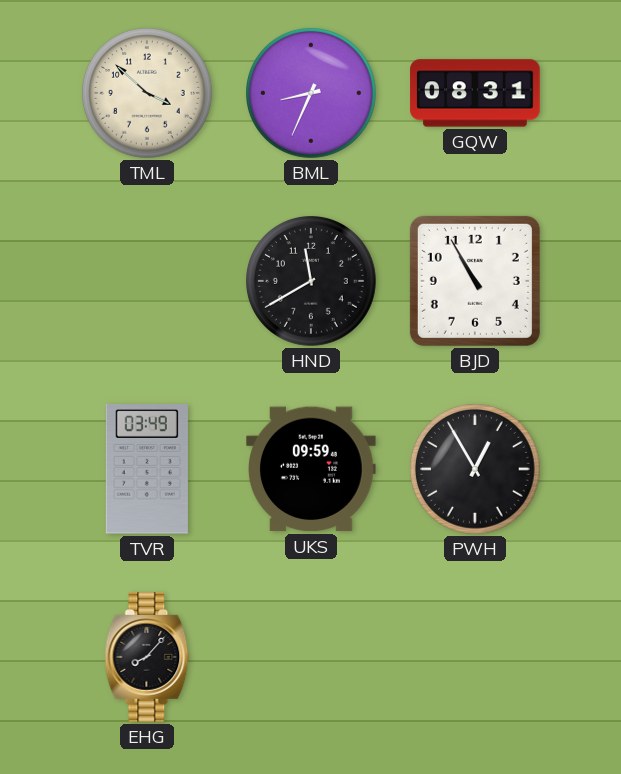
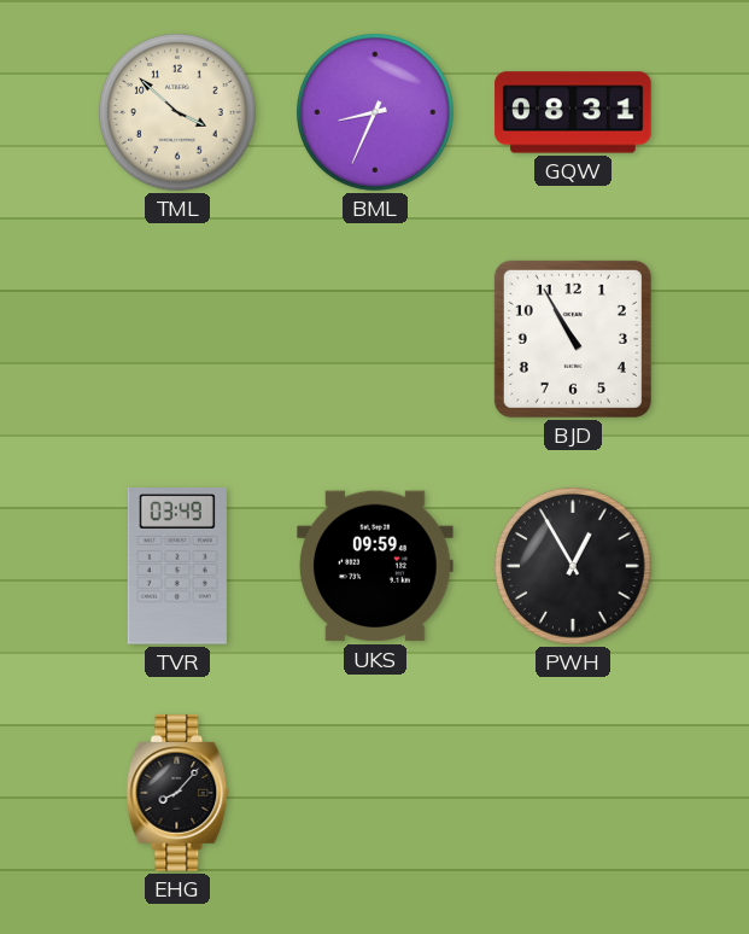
HND: 11:40 -> none (312, 282)
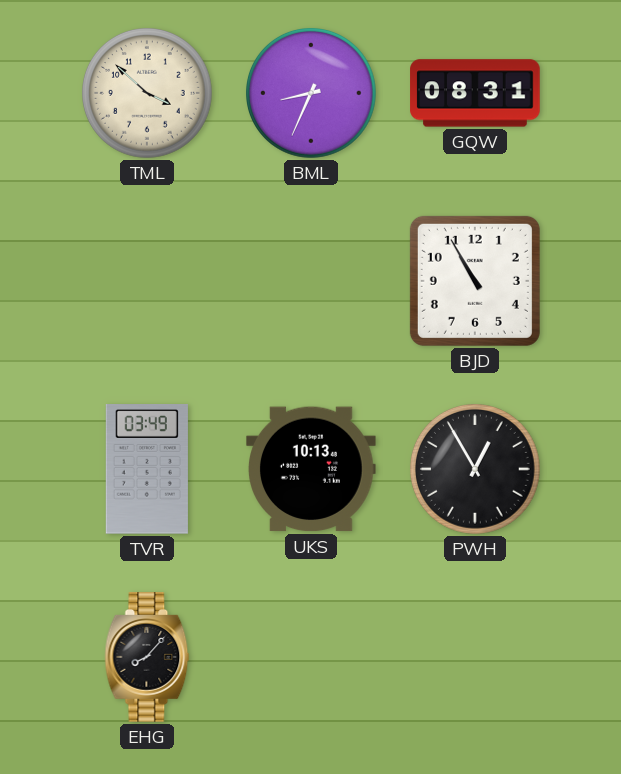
UKS: 09:59 -> 10:13 (312, 469)
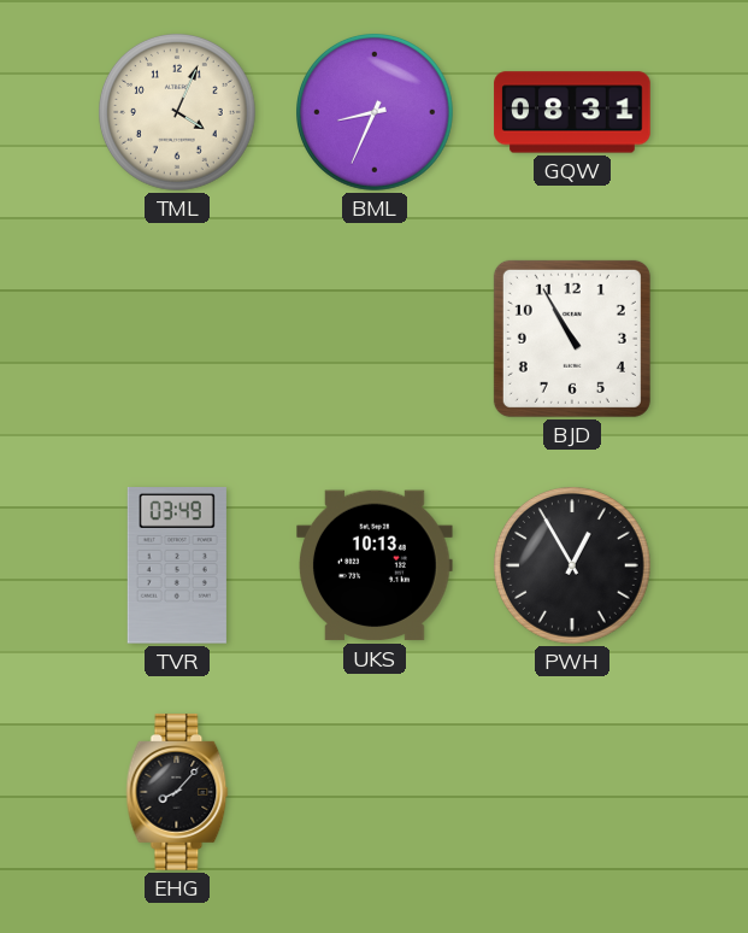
TML: 3:52 -> 4:04 (178, 113)
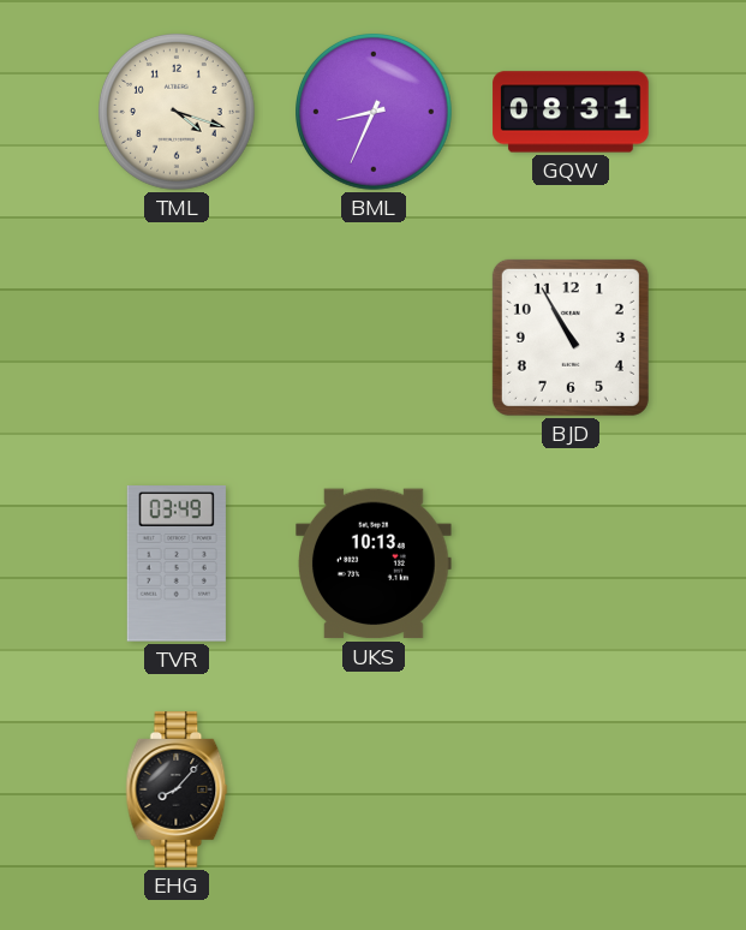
TML: 4:04 -> 4:18 (178, 113)
PWH: 12:55 -> none (573, 567)
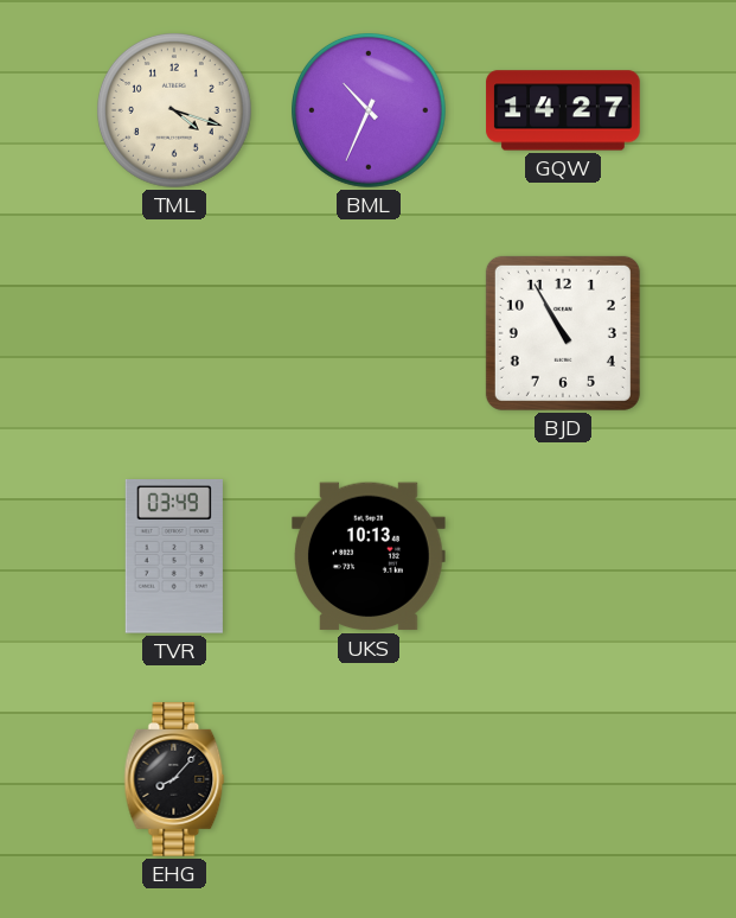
BML: 8:34 -> 10:34 (370, 111)
GQW: 08:31 -> 14:27 (563, 110)
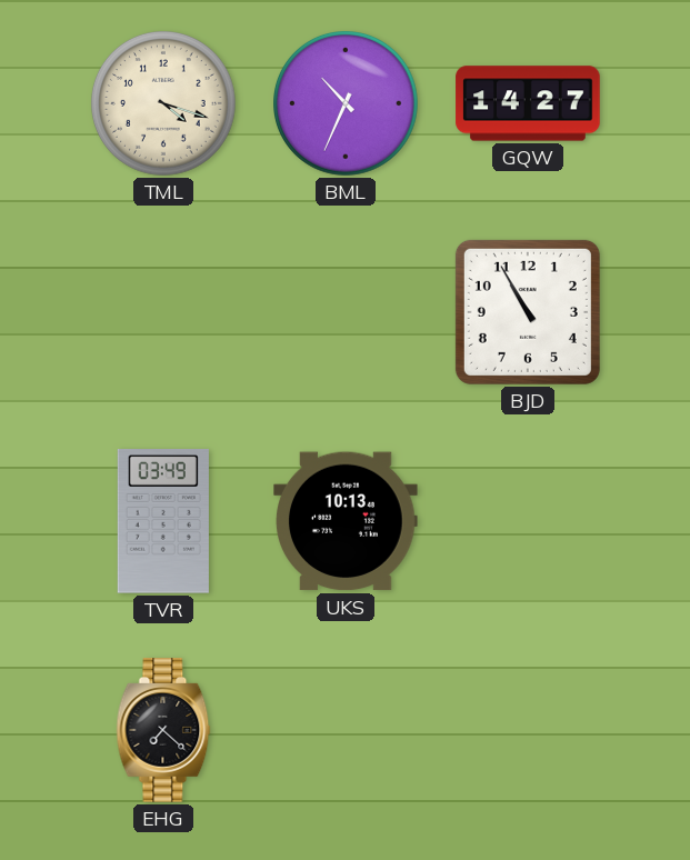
EHG: 8:07 -> 7:22 (163, 730)
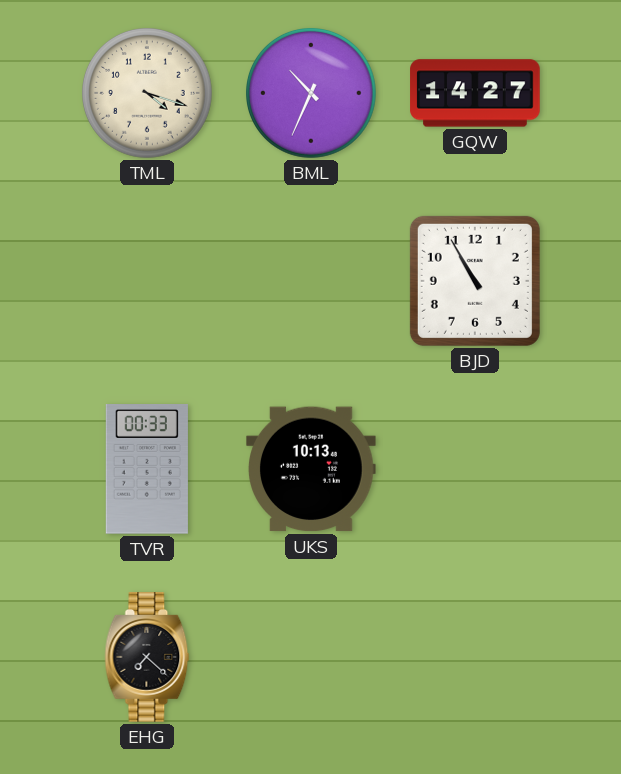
TVR: 03:49 -> 00:33 (147, 470)
